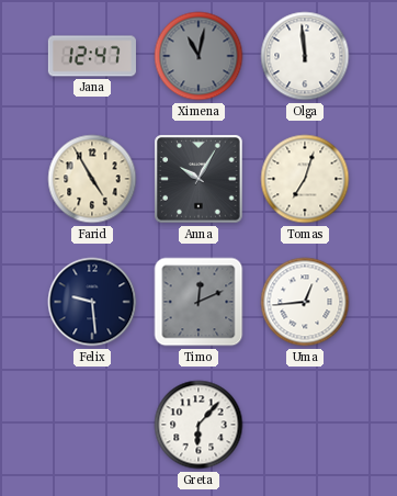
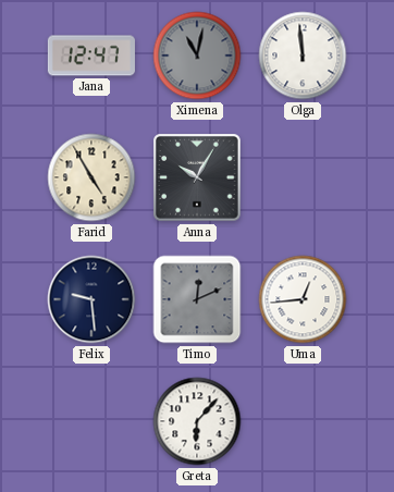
Tomas: 7:03 -> none (305, 179)
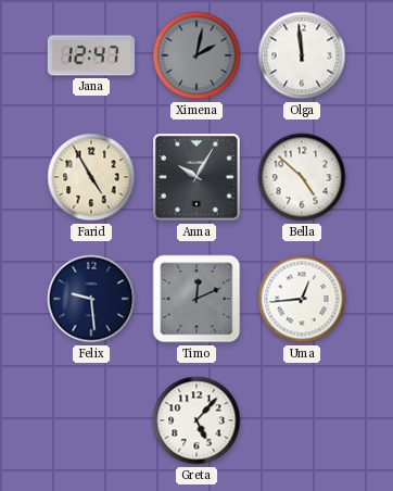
Ximena: 11:02 -> 2:02 (196, 55)
Bella: none -> 4:52 (302, 177)
Greta: 6:07 -> 5:07 (196, 420)
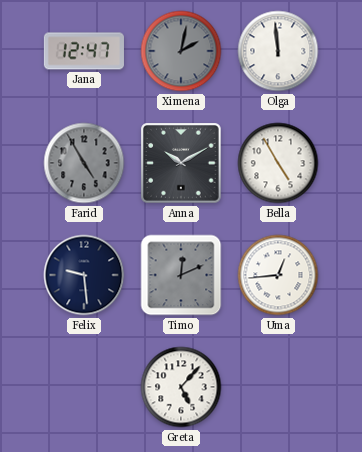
Farid dial: cream -> grey (84, 163)
Anna: 10:05 -> 10:10 (181, 163)
Bella: 4:52 -> 4:55 (278, 163)
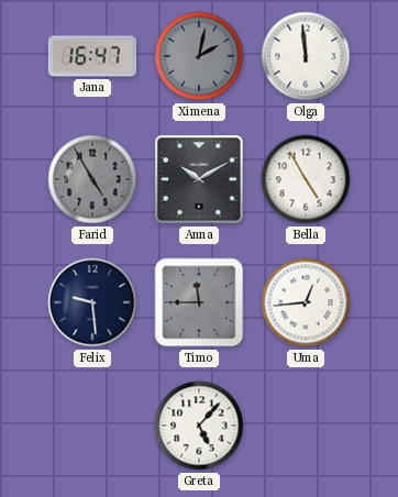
Jana: 12:47 -> 16:47 (92, 56)
Timo: 12:11 -> 11:45 (199, 302)
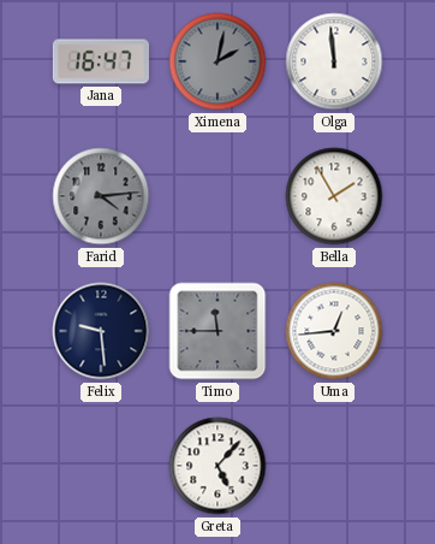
Farid: 4:55 -> 4:14 (101, 196)
Anna: 10:10 -> none (199, 179)
Bella: 4:55 -> 1:55 (334, 196)
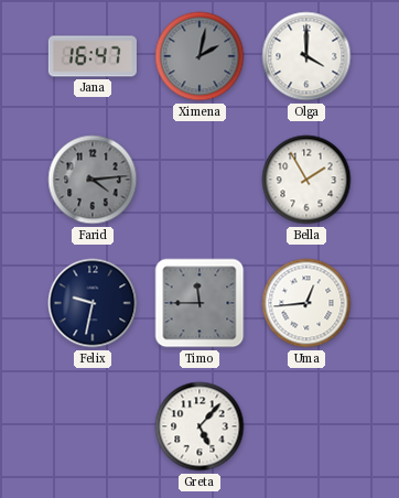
Olga: 11:59 -> 4:00 (306, 56)
Felix: 9:29 -> 9:32 (93, 303)
